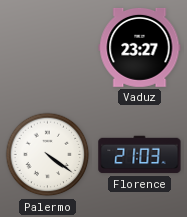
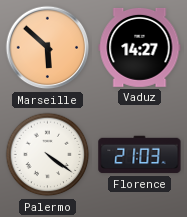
Marseille: none -> 5:52 (48, 48)
Vaduz: 23:27 -> 14:27 (140, 47)
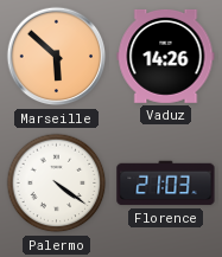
Vaduz: 14:27 -> 14:26 (166, 56)
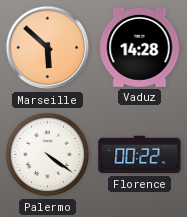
Vaduz: 14:26 -> 14:28 (140, 47)
Florence: 21:03 -> 00:22 (140, 155)
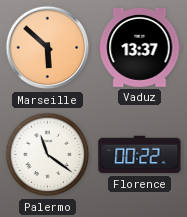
Vaduz: 14:28 -> 13:37 (140, 47)
Palermo: 4:21 -> 11:21 (48, 155)
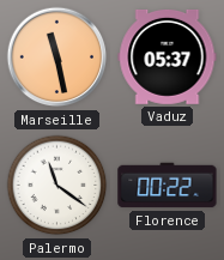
Marseille: 5:52 -> 11:28 (57, 58)
Vaduz: 13:37 -> 05:37 (168, 56)
